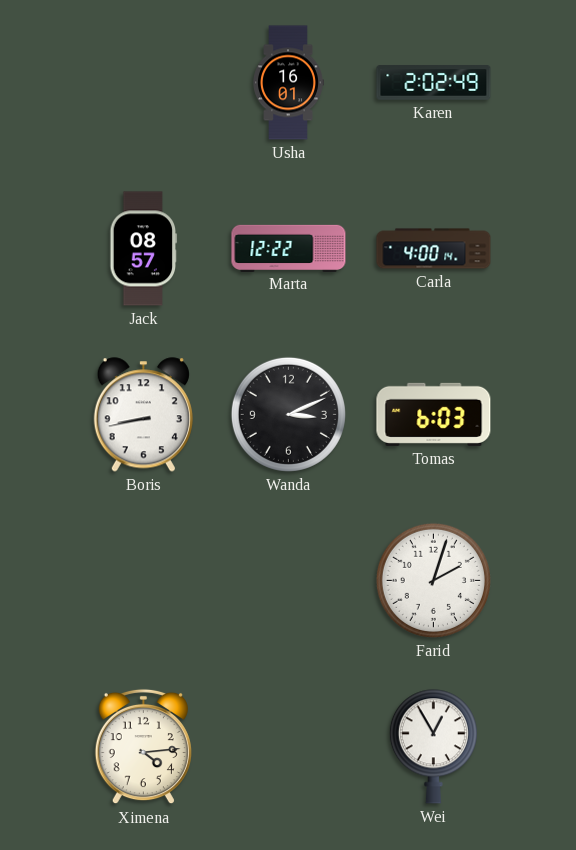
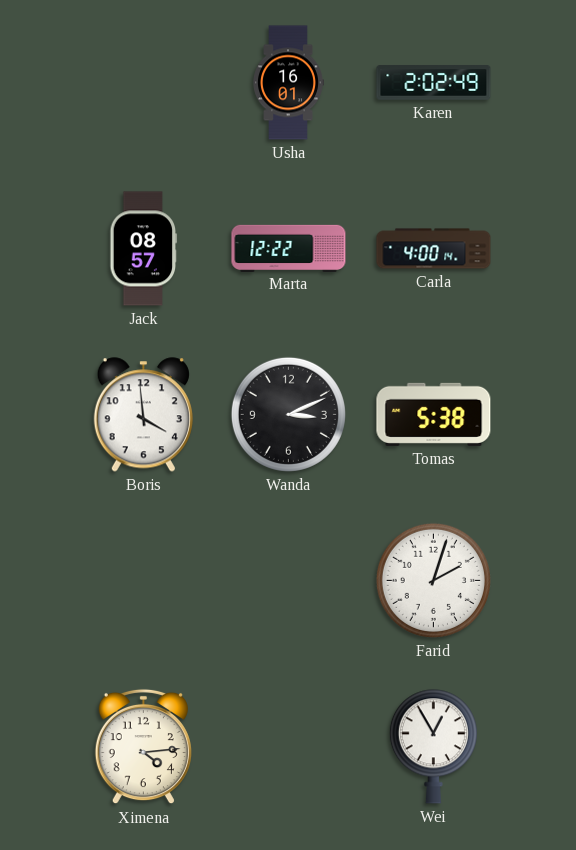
Boris: 8:43 -> 3:59 (143, 415)
Tomas: 6:03 -> 5:38 (434, 414)
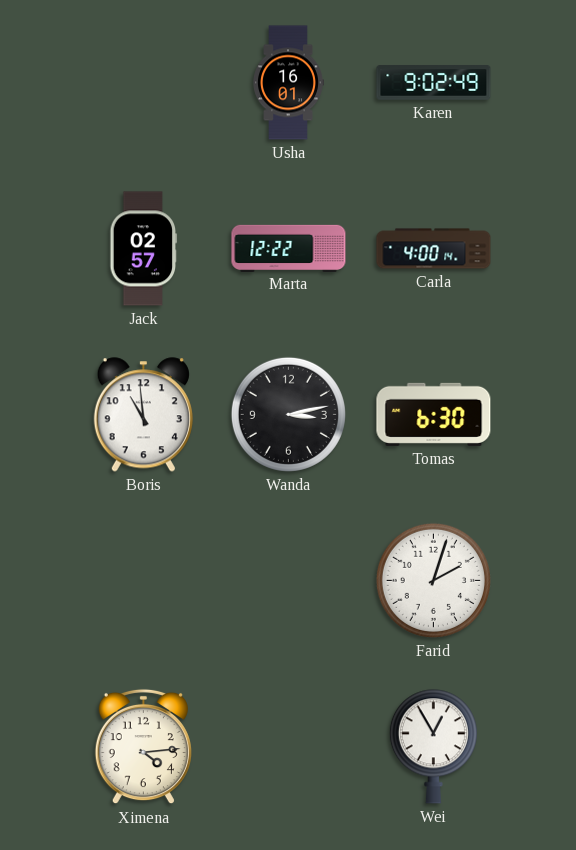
Karen: 2:02 -> 9:02 (434, 83)
Jack: 08:57 -> 02:57 (144, 249)
Boris: 3:59 -> 10:59 (143, 415)
Wanda: 3:11 -> 3:13 (288, 414)
Tomas: 5:38 -> 6:30 (434, 414)
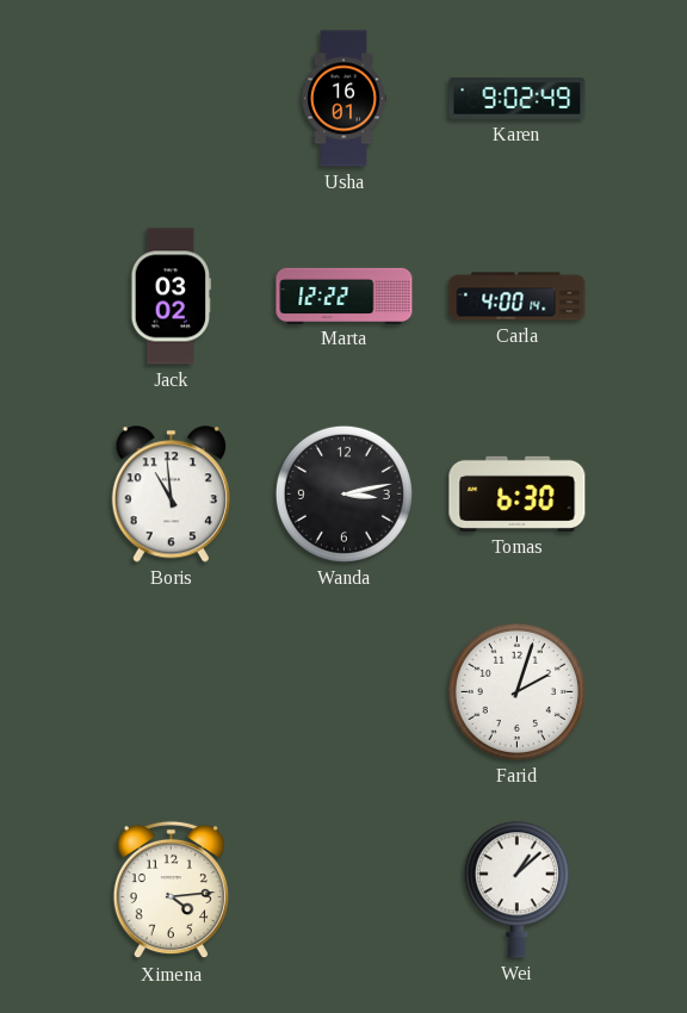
Jack: 02:57 -> 03:02 (172, 297)
Wei: 12:55 -> 1:08 (516, 890)
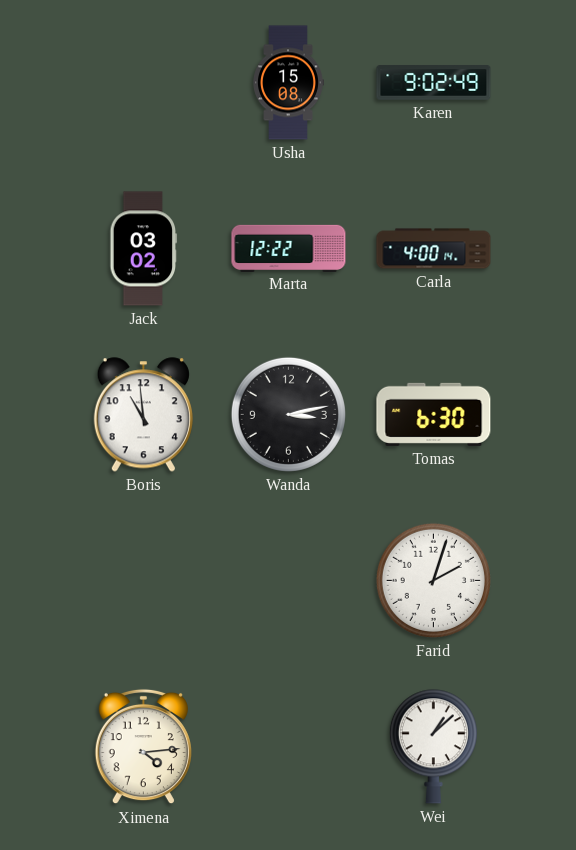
Usha: 16:01 -> 15:08 (289, 83)
